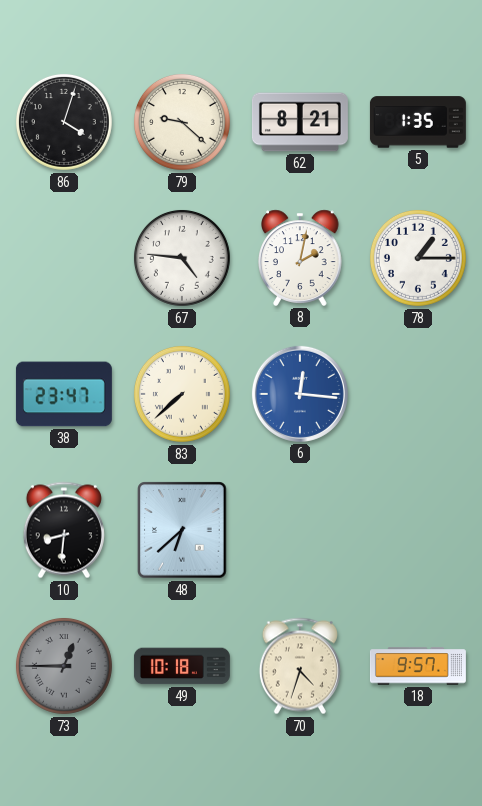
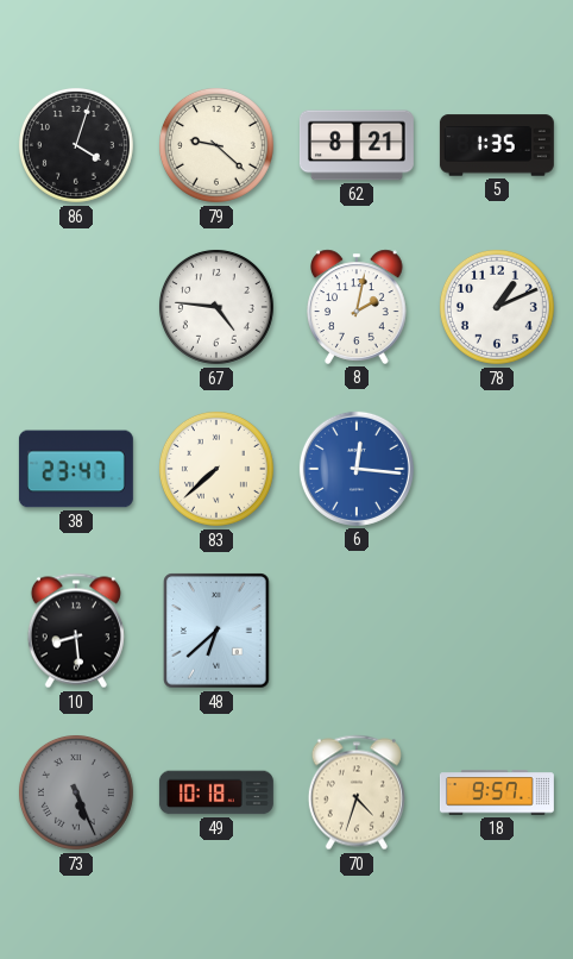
78: 1:15 -> 1:11 (497, 307)
10: 8:31 -> 8:29 (76, 631)
73: 12:45 -> 5:26 (76, 792)
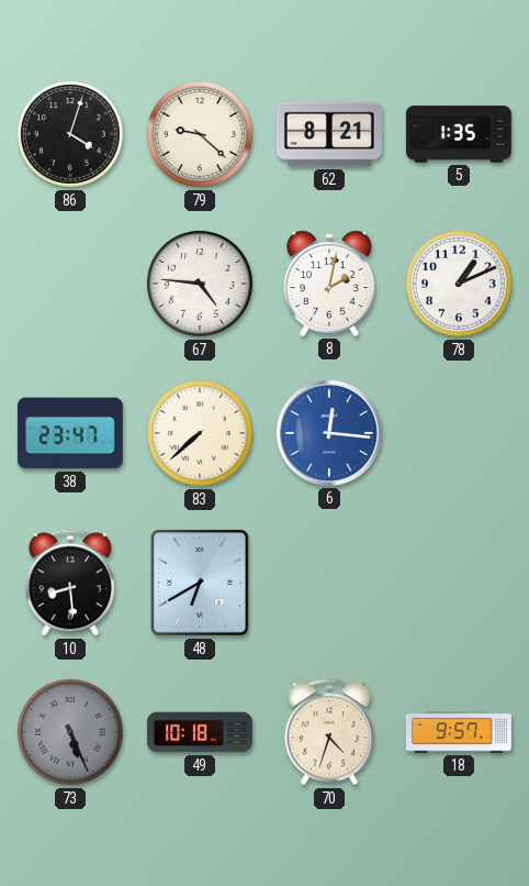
48: 6:38 -> 6:40 (200, 583)
